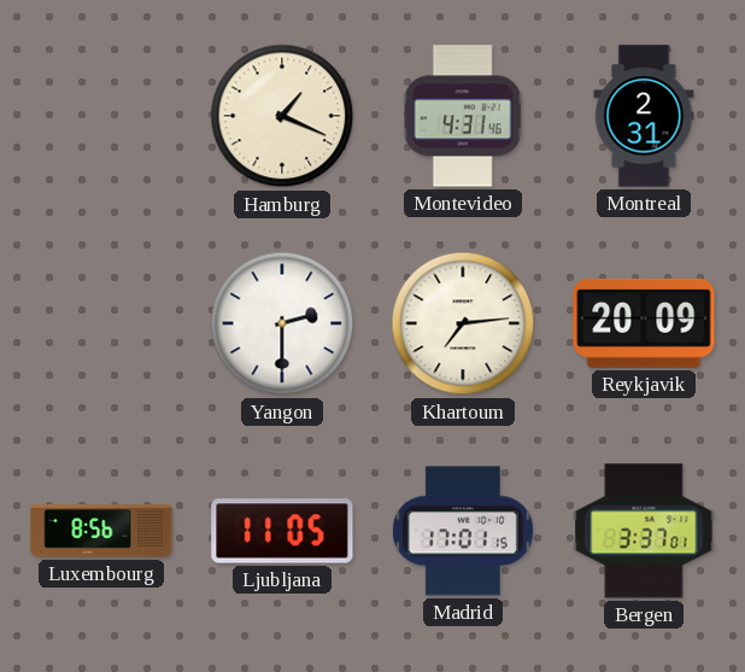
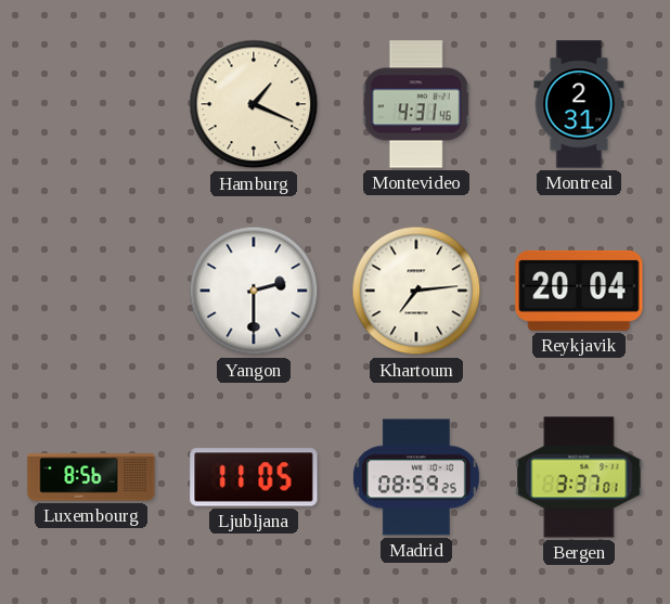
Reykjavik: 20:09 -> 20:04 (579, 291)
Madrid: 17:01 -> 08:59 (416, 477)
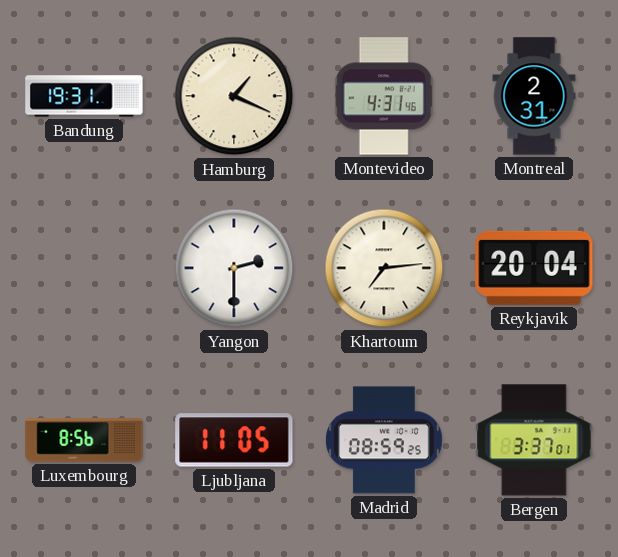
Bandung: none -> 19:31 (84, 96)
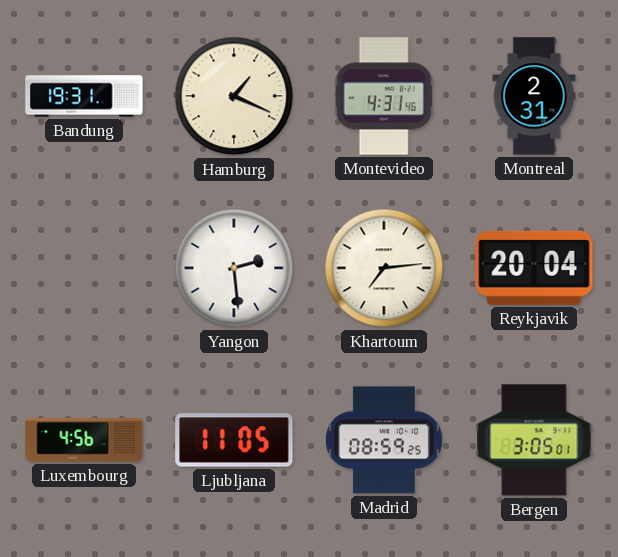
Yangon: 2:30 -> 2:29 (234, 268)
Luxembourg: 8:56 -> 4:56 (84, 440)
Bergen: 3:37 -> 3:05 (534, 440)
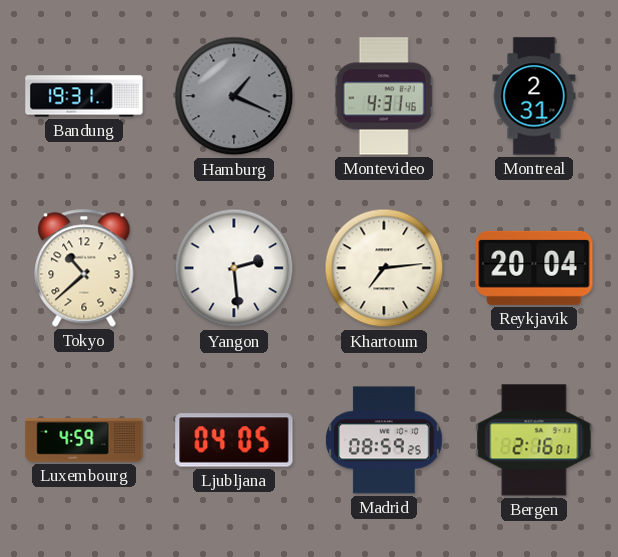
Hamburg dial: cream -> grey (234, 96)
Tokyo: none -> 10:38 (84, 268)
Luxembourg: 4:56 -> 4:59 (84, 440)
Ljubljana: 11:05 -> 04:05 (234, 440)
Bergen: 3:05 -> 2:16 (534, 440)
